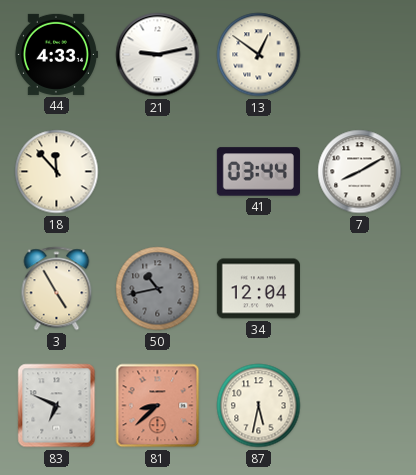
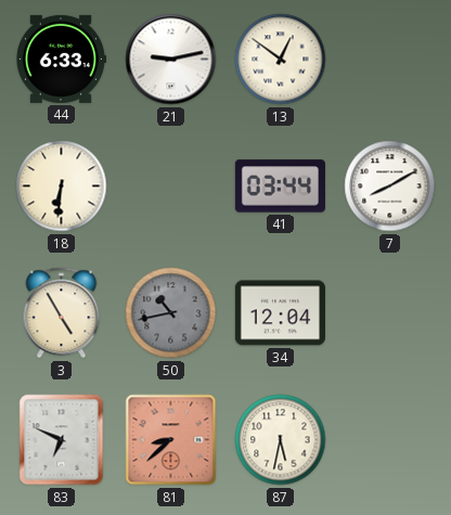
44: 4:33 -> 6:33 (61, 59)
18: 11:53 -> 6:31 (62, 186)
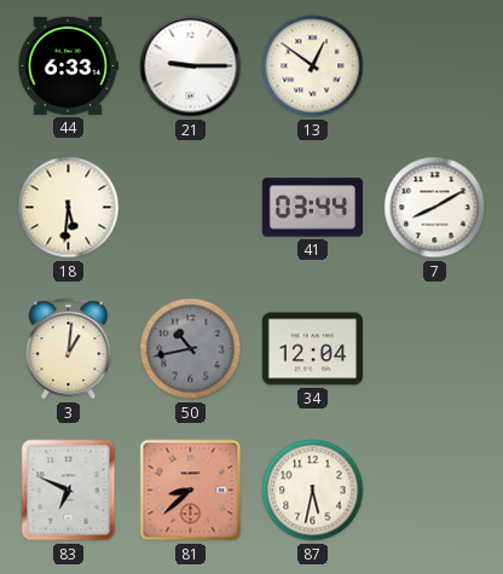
21: 9:13 -> 9:15 (191, 66)
18: 6:31 -> 5:31 (69, 208)
3: 4:55 -> 1:01 (69, 349)
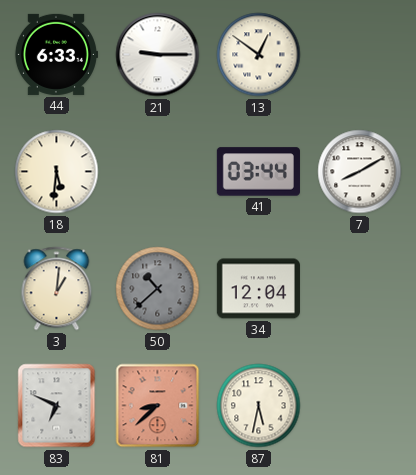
50: 10:43 -> 10:38 (158, 289)
